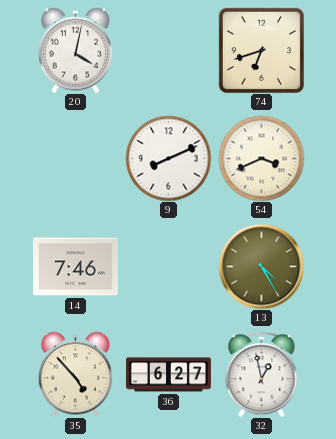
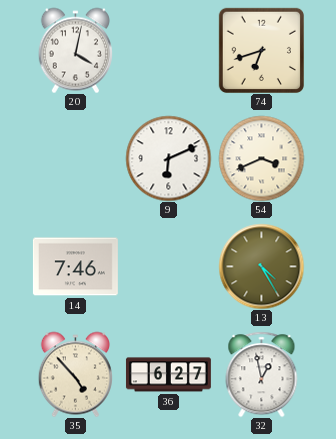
9: 8:11 -> 6:11 (168, 158)
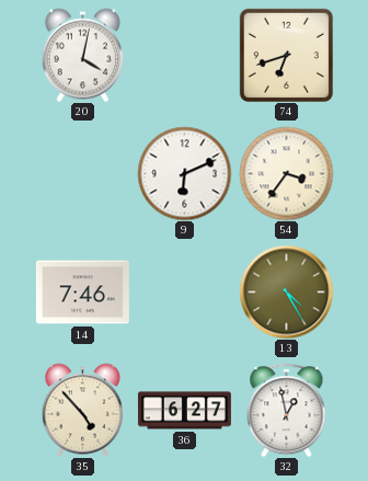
54: 3:41 -> 3:36 (286, 173)
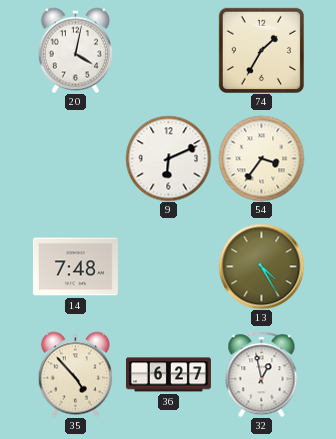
74: 6:42 -> 1:35 (261, 50)
14: 7:46 -> 7:48 (75, 267)
